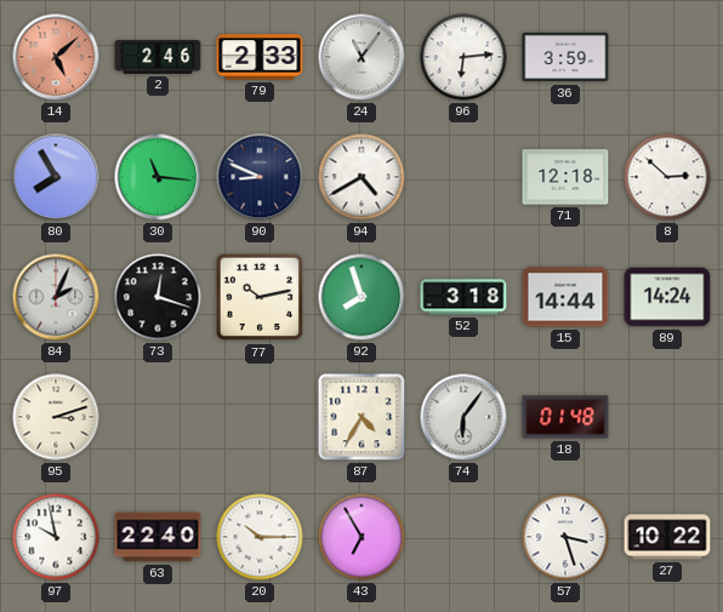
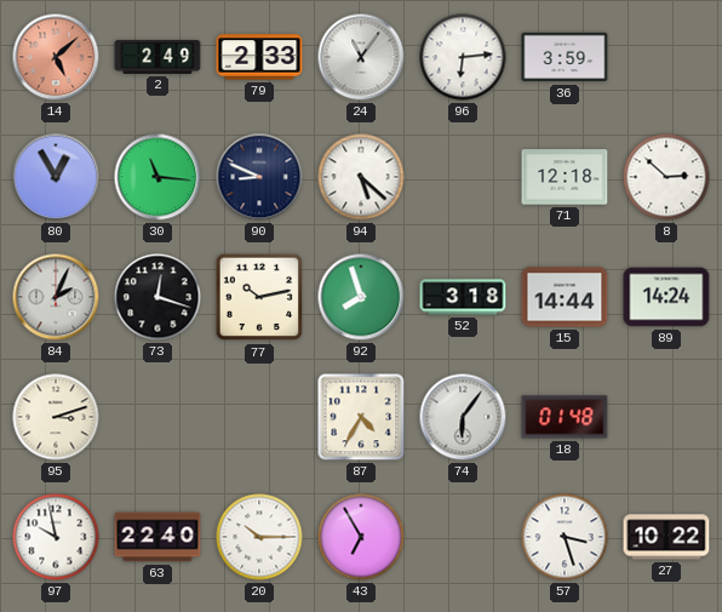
2: 2:46 -> 2:49 (157, 57)
80: 7:55 -> 12:55 (56, 177)
94: 4:40 -> 5:22 (361, 177)
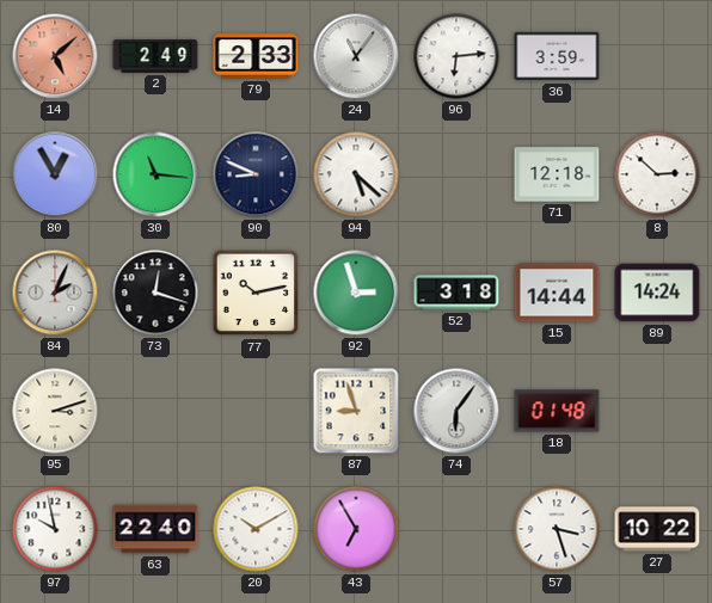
92: 7:57 -> 2:57 (356, 293)
87: 4:35 -> 8:57 (356, 411)
20: 10:15 -> 10:10 (256, 529)
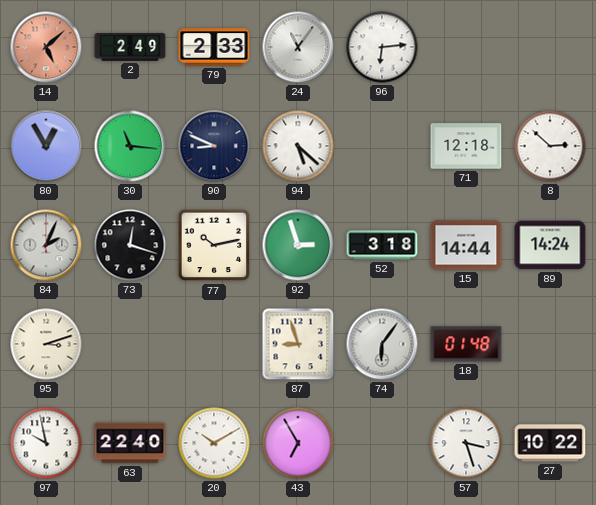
36: 3:59 -> none (557, 56)
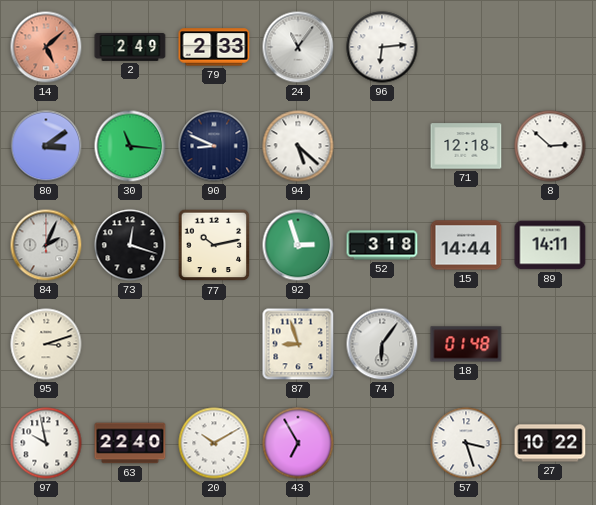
80: 12:55 -> 3:09 (46, 146)
89: 14:24 -> 14:11 (550, 245)
